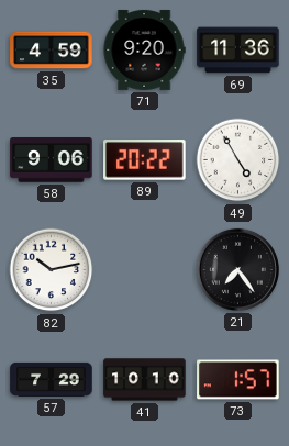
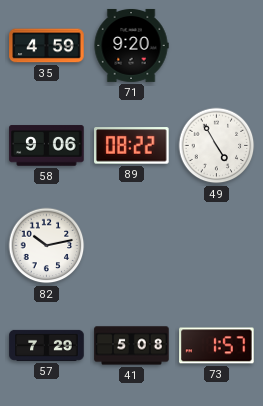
69: 11:36 -> none (238, 51)
89: 20:22 -> 08:22 (132, 146)
21: 7:24 -> none (237, 269)
41: 10:10 -> 5:08 (132, 346)
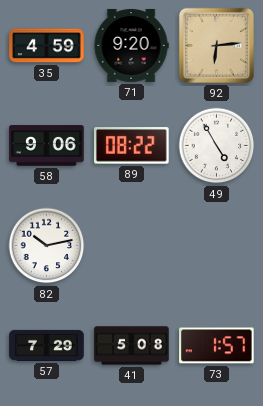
92: none -> 6:14 (216, 45)
